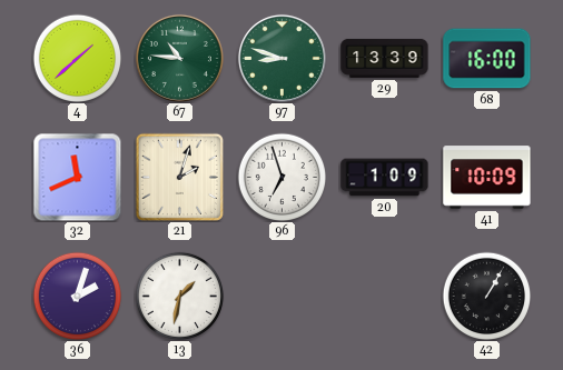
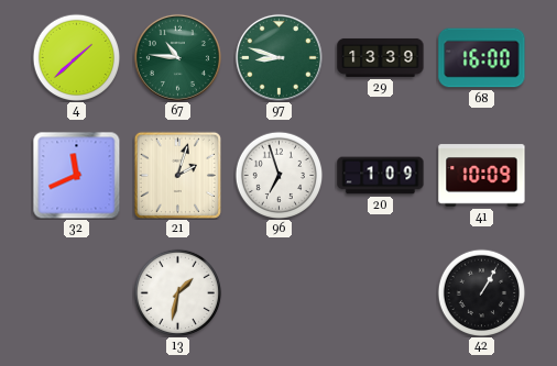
36: 2:03 -> none (77, 296)
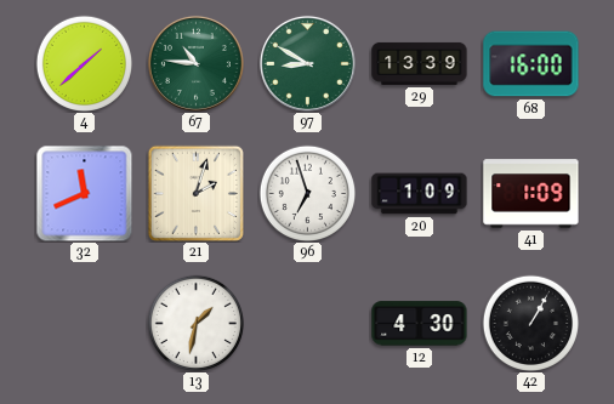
97: 8:48 -> 8:50 (307, 63)
41: 10:09 -> 1:09 (531, 194)
12: none -> 4:30 (420, 324)
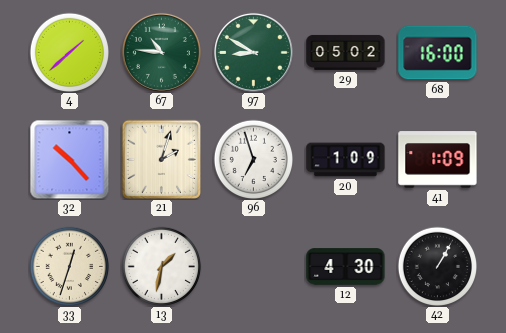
29: 13:39 -> 05:02 (346, 52)
32: 11:41 -> 10:23 (69, 159)
33: none -> 12:33 (69, 266)
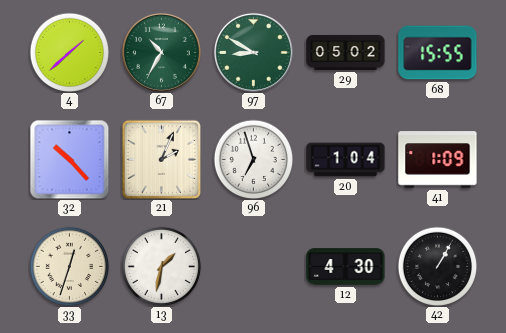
67: 10:46 -> 10:35 (161, 52)
68: 16:00 -> 15:55 (438, 53)
21: 2:03 -> 2:04 (161, 159)
20: 1:09 -> 1:04 (346, 160)
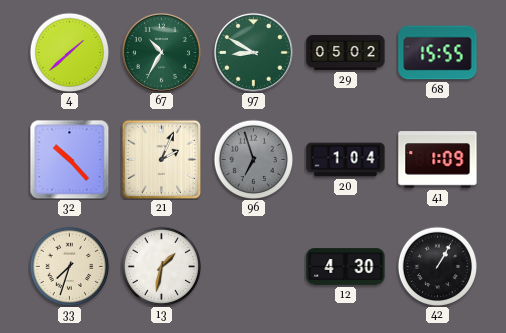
96 dial: white -> grey (253, 159)
33: 12:33 -> 7:33 (69, 266)
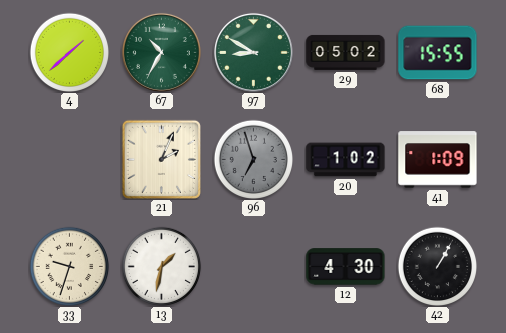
32: 10:23 -> none (69, 159)
20: 1:04 -> 1:02 (346, 160)
33: 7:33 -> 9:33 (69, 266)
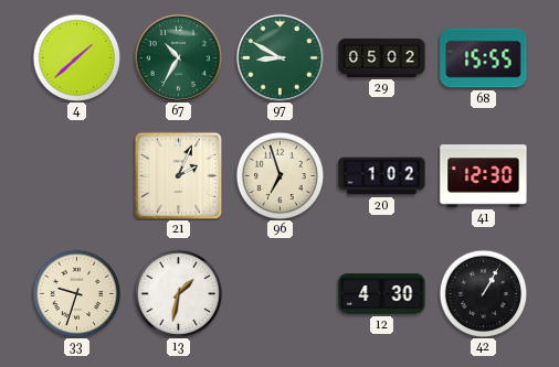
96 dial: grey -> cream (279, 175)
41: 1:09 -> 12:30 (484, 176)
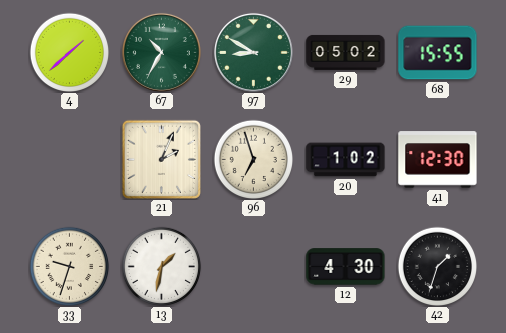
42: 1:05 -> 1:33 (437, 266)
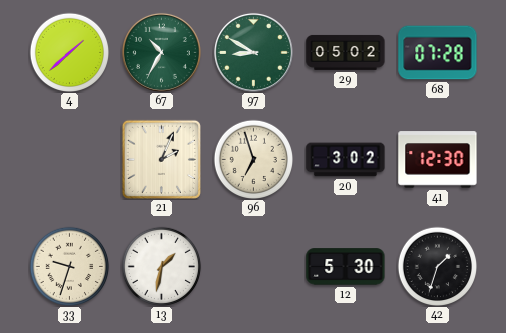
68: 15:55 -> 07:28 (438, 53)
20: 1:02 -> 3:02 (346, 160)
12: 4:30 -> 5:30 (346, 267)
